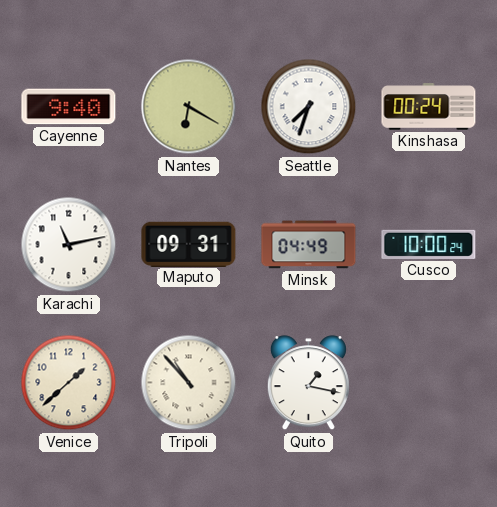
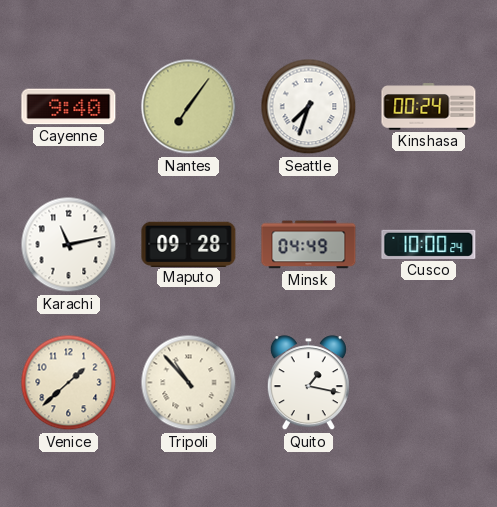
Nantes: 6:20 -> 7:06 (189, 107)
Maputo: 09:31 -> 09:28 (189, 244)
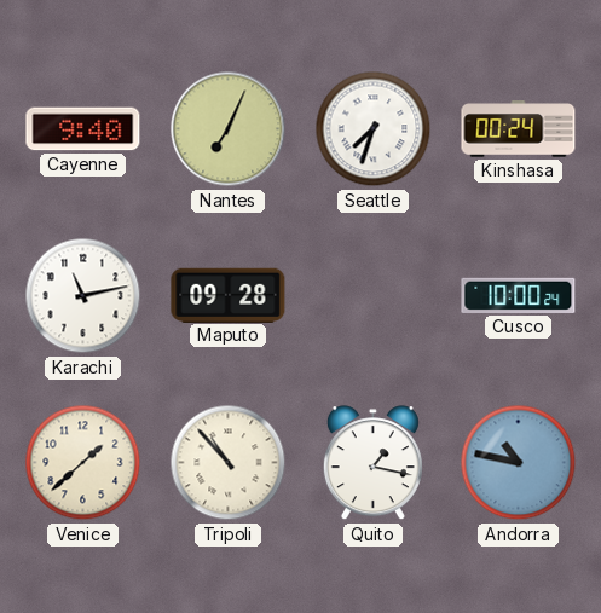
Nantes: 7:06 -> 7:04 (229, 129)
Minsk: 04:49 -> none (309, 245)
Andorra: none -> 10:47 (519, 463)
